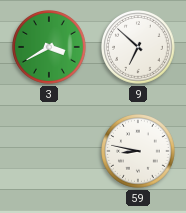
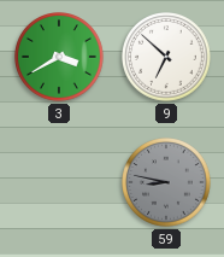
59 dial: white -> grey (167, 182)
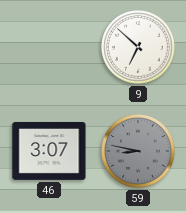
3: 3:40 -> none (60, 57)
46: none -> 3:07 (49, 151)
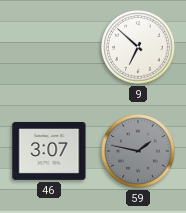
59: 8:47 -> 1:47 (139, 151)
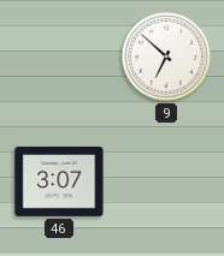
59: 1:47 -> none (139, 151)
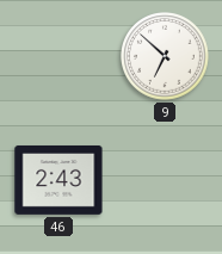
46: 3:07 -> 2:43 (58, 180)
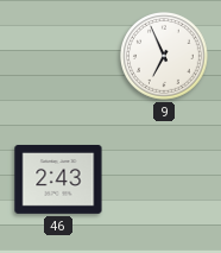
9: 6:52 -> 6:56 (165, 56)
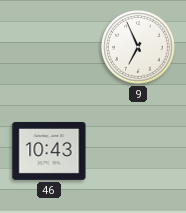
46: 2:43 -> 10:43 (49, 151)
